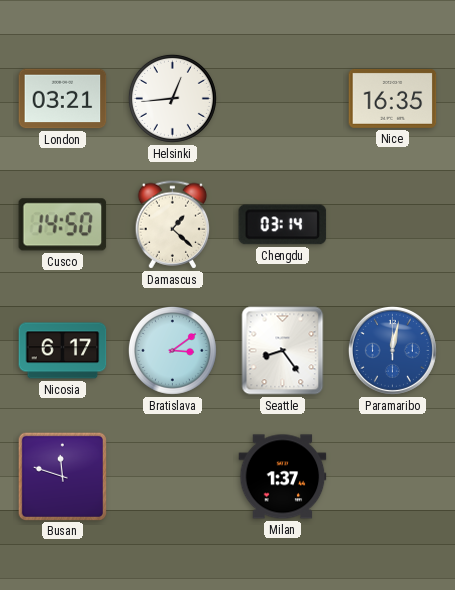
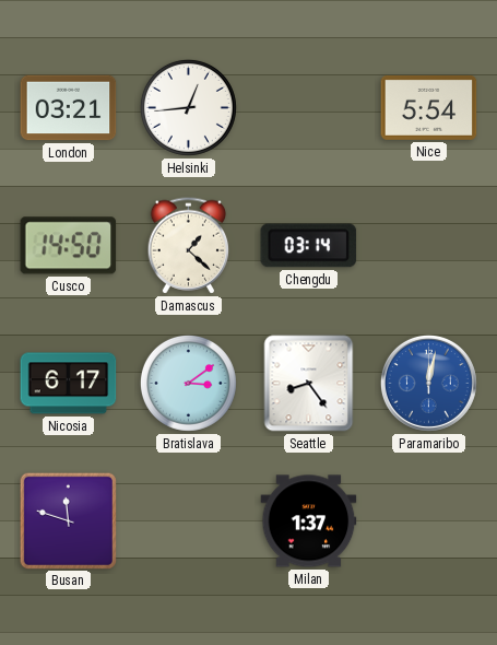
Nice: 16:35 -> 5:54 (429, 107)
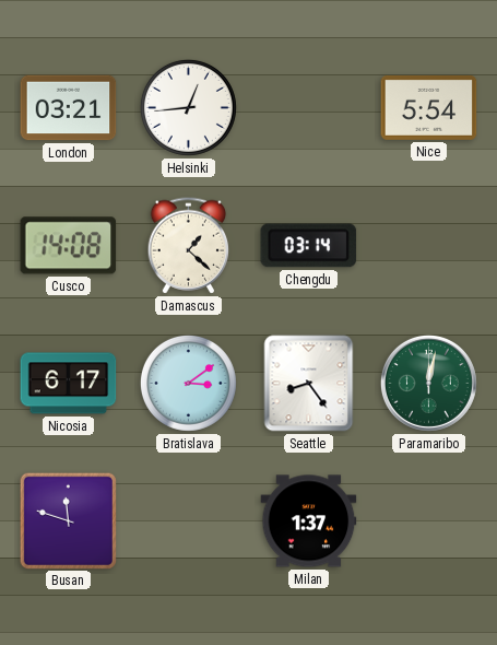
Cusco: 14:50 -> 14:08 (69, 246)
Paramaribo dial: blue -> green (428, 383)
